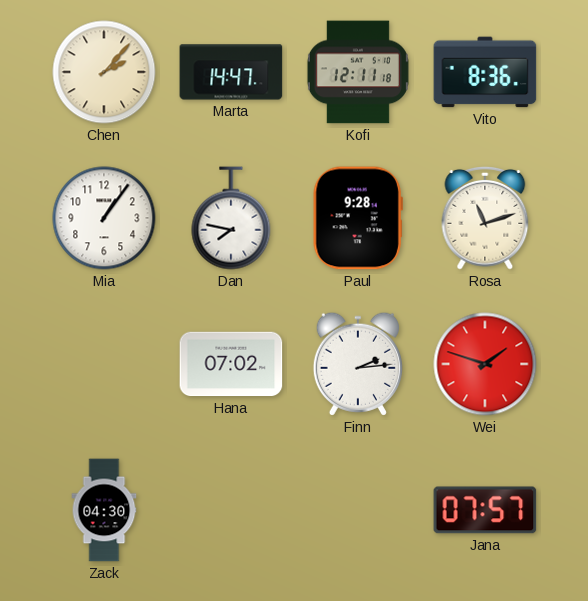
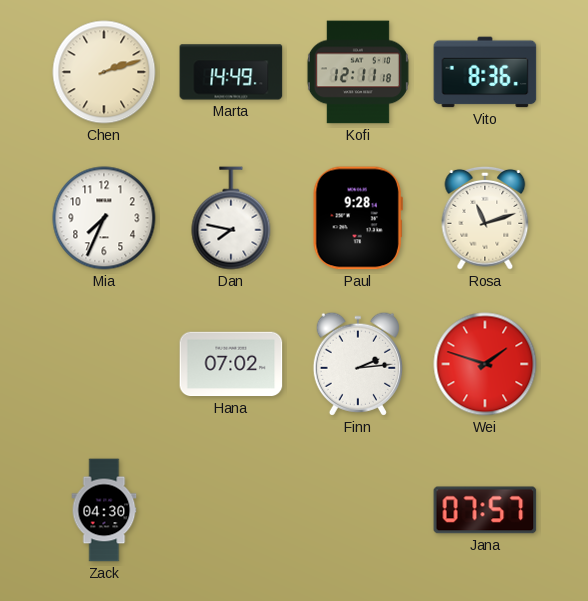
Chen: 2:07 -> 2:12 (104, 72)
Marta: 14:47 -> 14:49 (231, 72)
Mia: 1:06 -> 7:34 (104, 218)
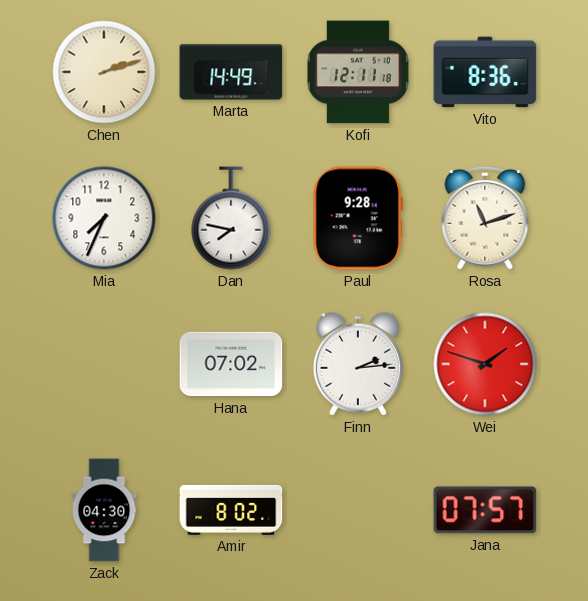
Amir: none -> 8:02 (231, 510)
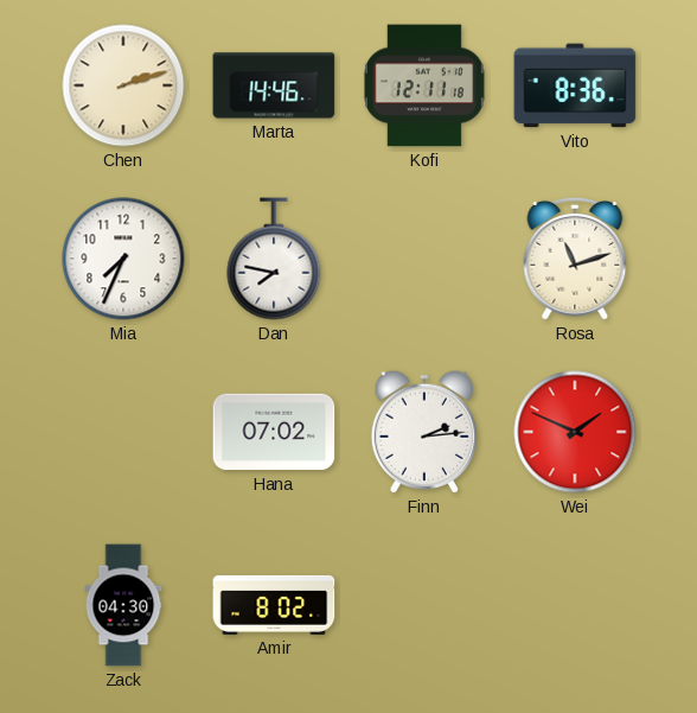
Marta: 14:49 -> 14:46 (274, 85)
Paul: 9:28 -> none (358, 218)
Wei: 1:48 -> 1:49 (575, 432)
Jana: 07:57 -> none (485, 510)
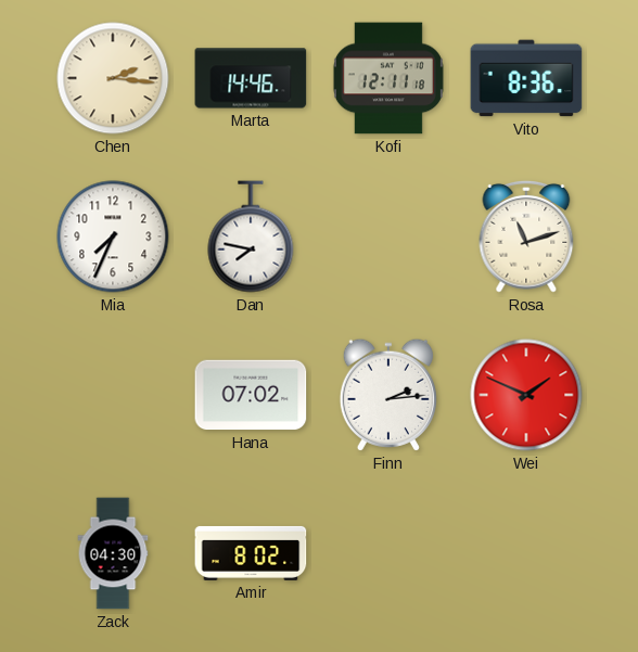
Chen: 2:12 -> 2:16 (113, 78)
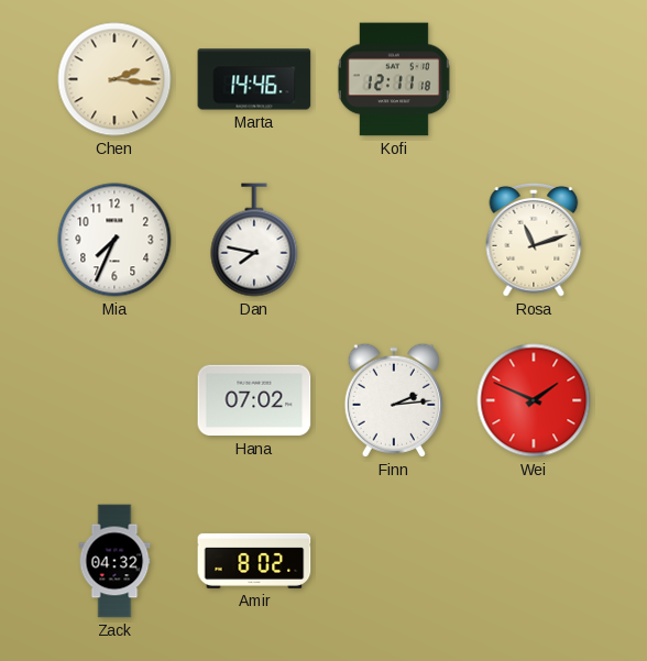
Vito: 8:36 -> none (526, 78)
Zack: 04:30 -> 04:32 (114, 561)
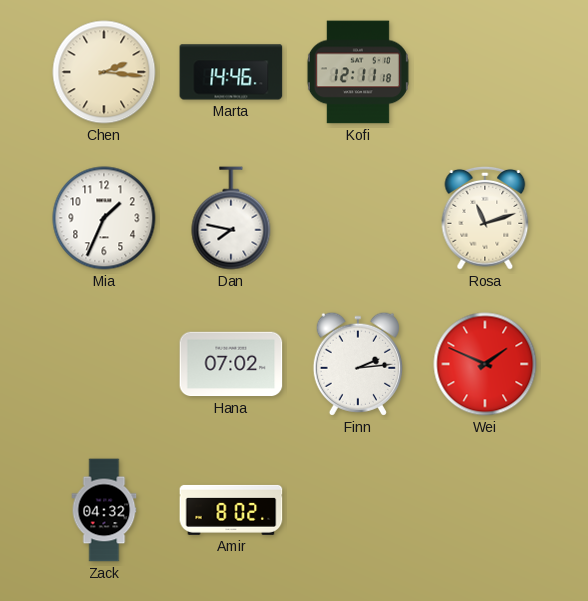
Mia: 7:34 -> 1:34 (104, 218)
